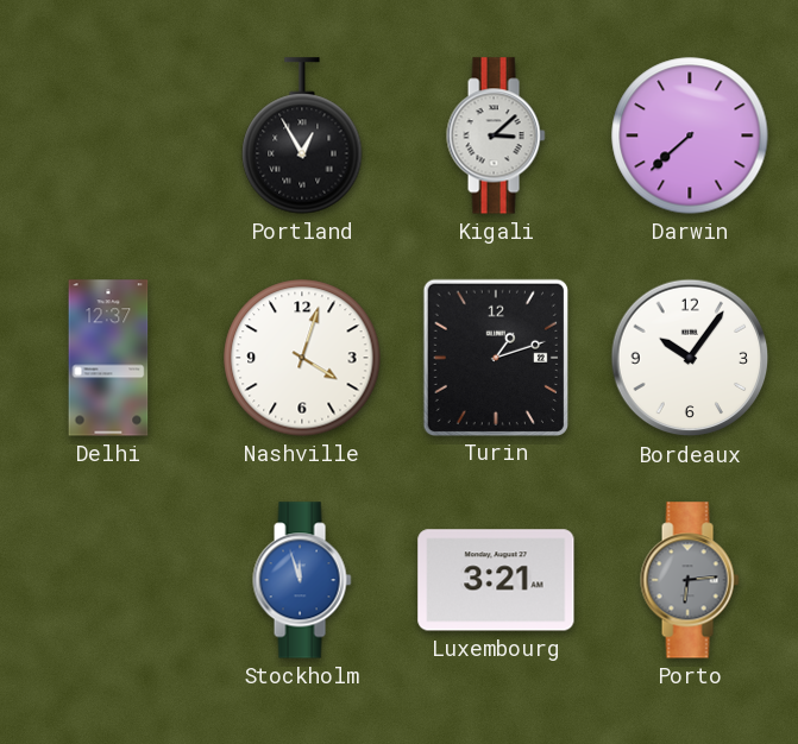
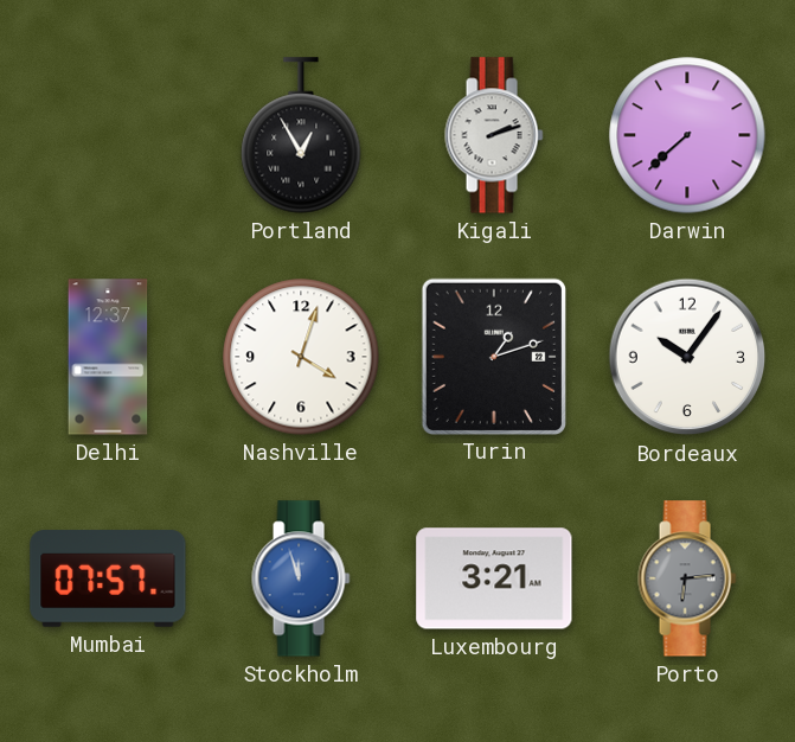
Kigali: 3:08 -> 2:12 (494, 135)
Mumbai: none -> 07:57 (108, 578)
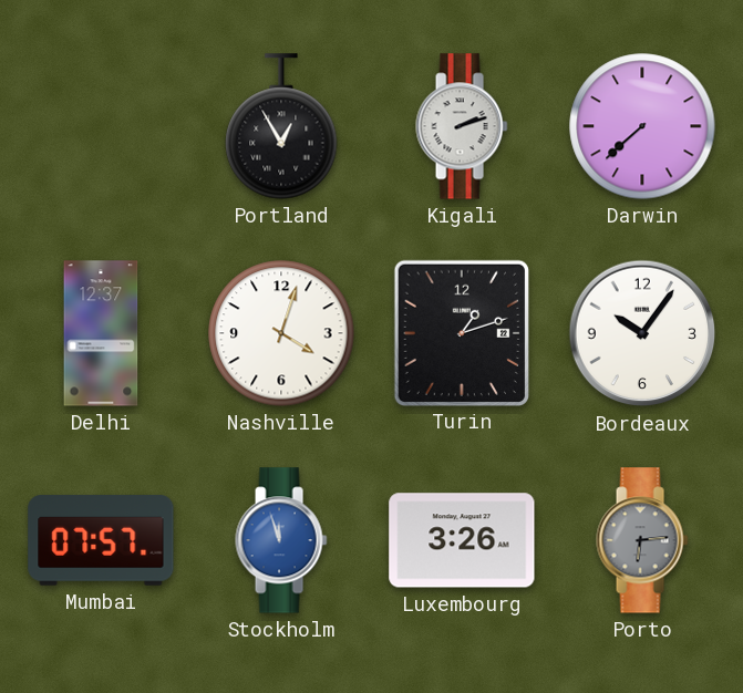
Luxembourg: 3:21 -> 3:26 (462, 540)
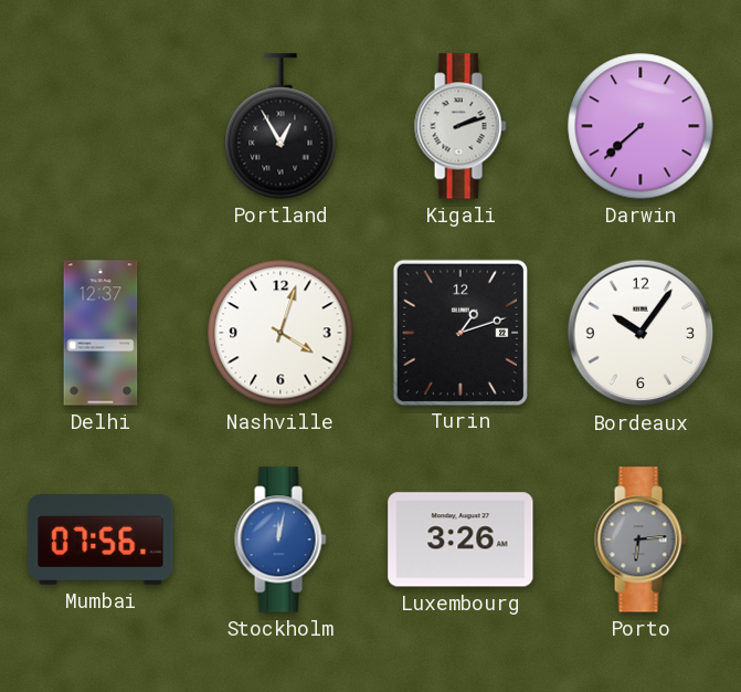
Mumbai: 07:57 -> 07:56 (100, 539)
Stockholm: 11:57 -> 12:02 (280, 539)
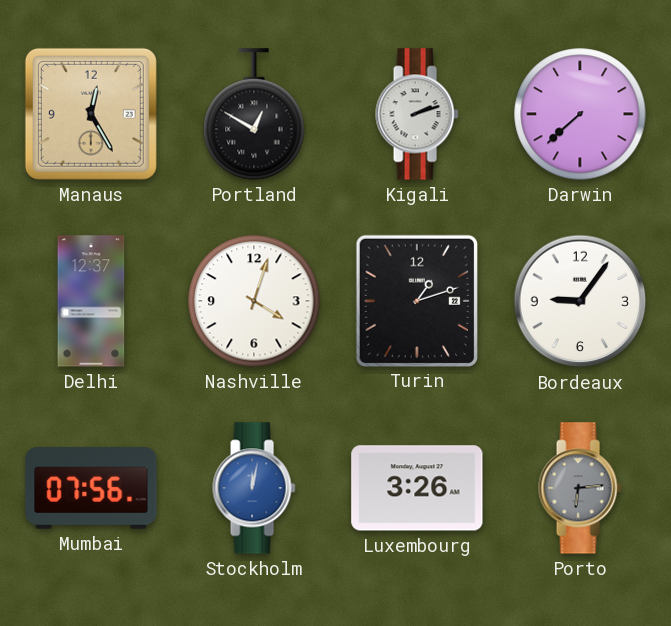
Manaus: none -> 12:25 (91, 114)
Portland: 12:55 -> 12:50 (254, 114)
Bordeaux: 10:06 -> 9:06 (580, 301)
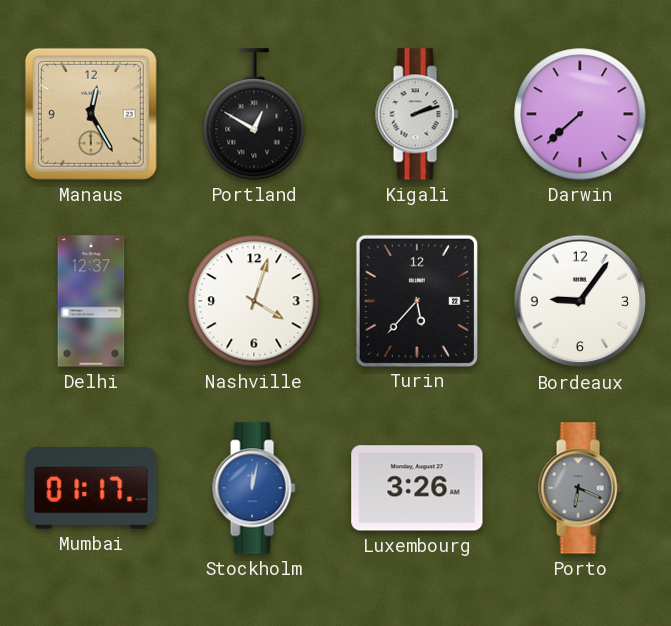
Turin: 1:12 -> 5:37 (416, 300)
Mumbai: 07:56 -> 01:17 (91, 488)
Porto: 6:14 -> 6:19 (580, 488)
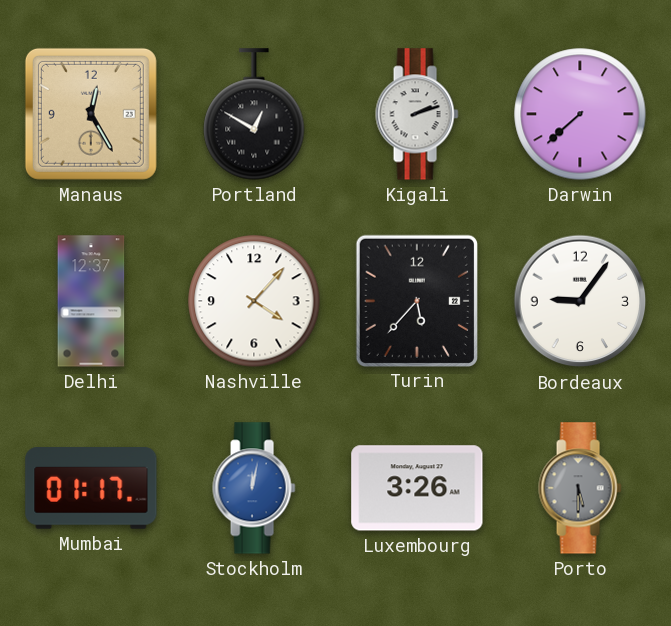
Nashville: 4:03 -> 4:07 (254, 301)
Porto: 6:19 -> 5:30 (580, 488)
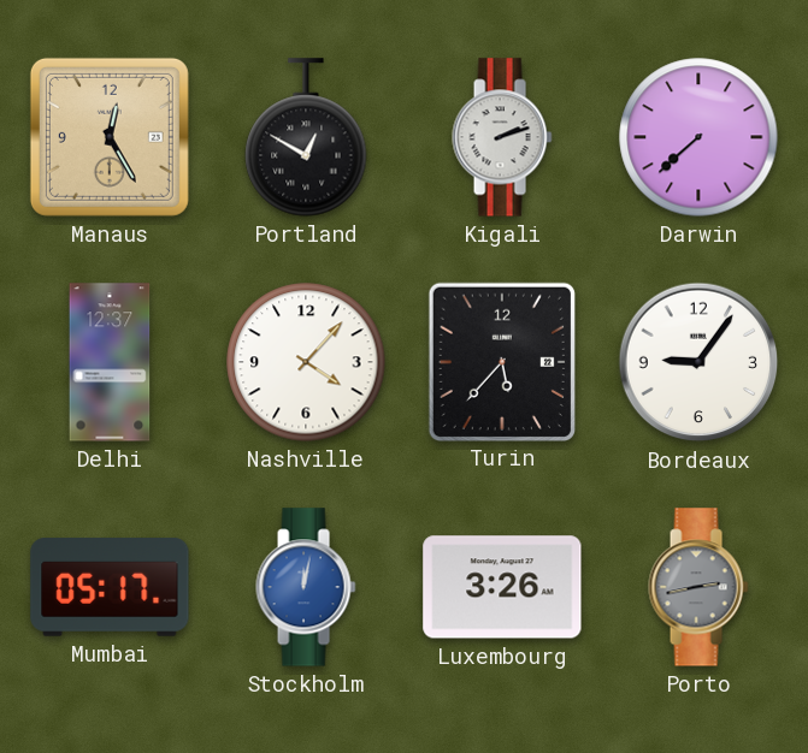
Mumbai: 01:17 -> 05:17 (110, 587)
Porto: 5:30 -> 2:43 (698, 587)
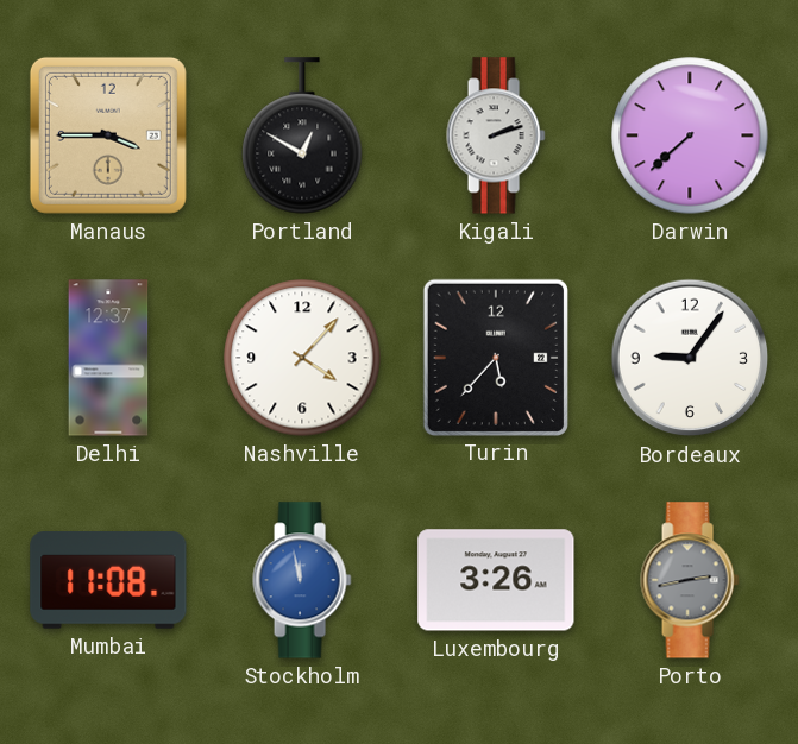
Manaus: 12:25 -> 3:45 (108, 135)
Mumbai: 05:17 -> 11:08 (108, 580)
Stockholm: 12:02 -> 11:58 (302, 580)
